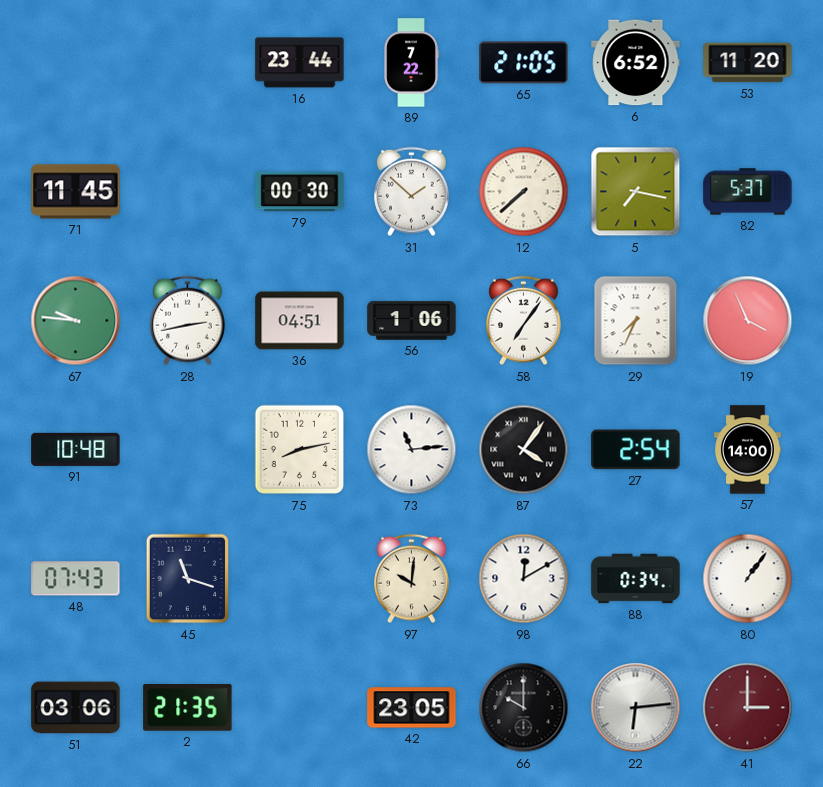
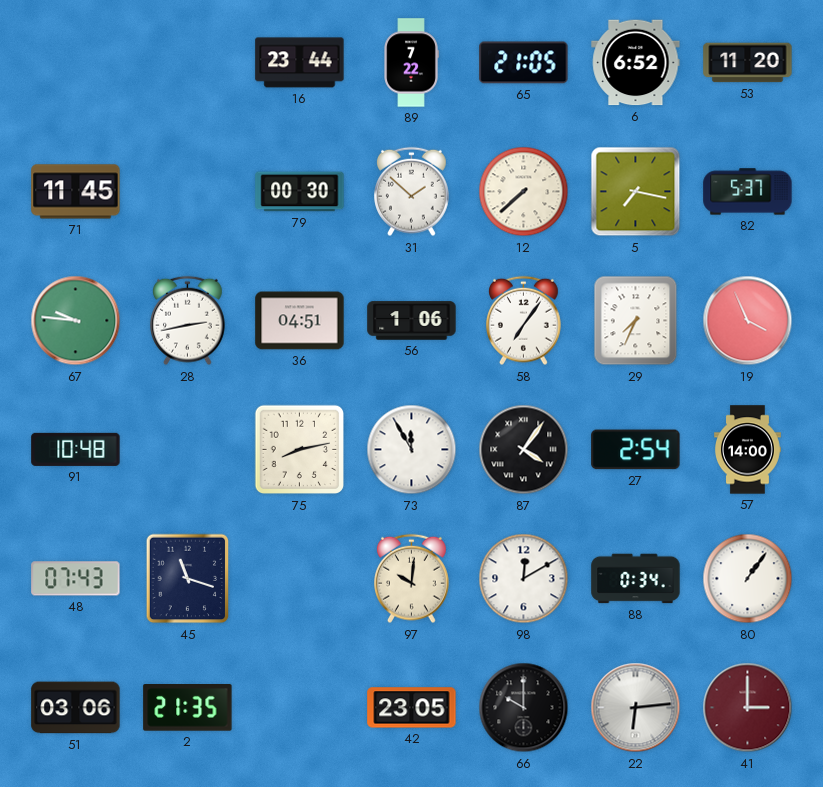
73: 11:14 -> 11:55 (412, 450)
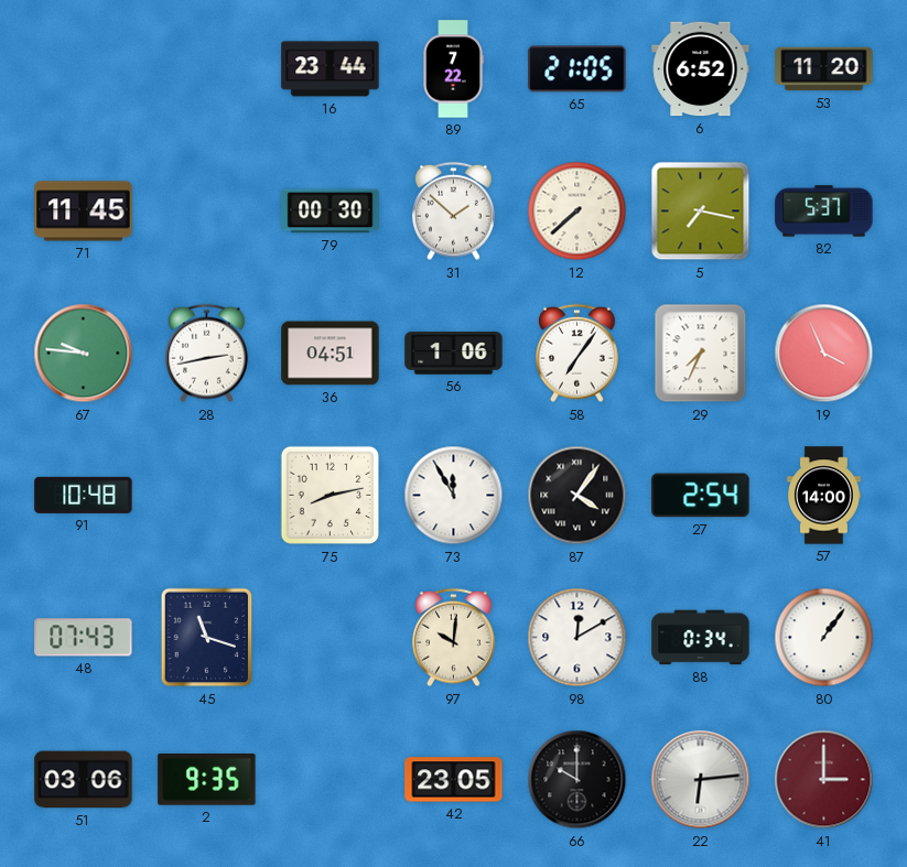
2: 21:35 -> 9:35 (207, 780)
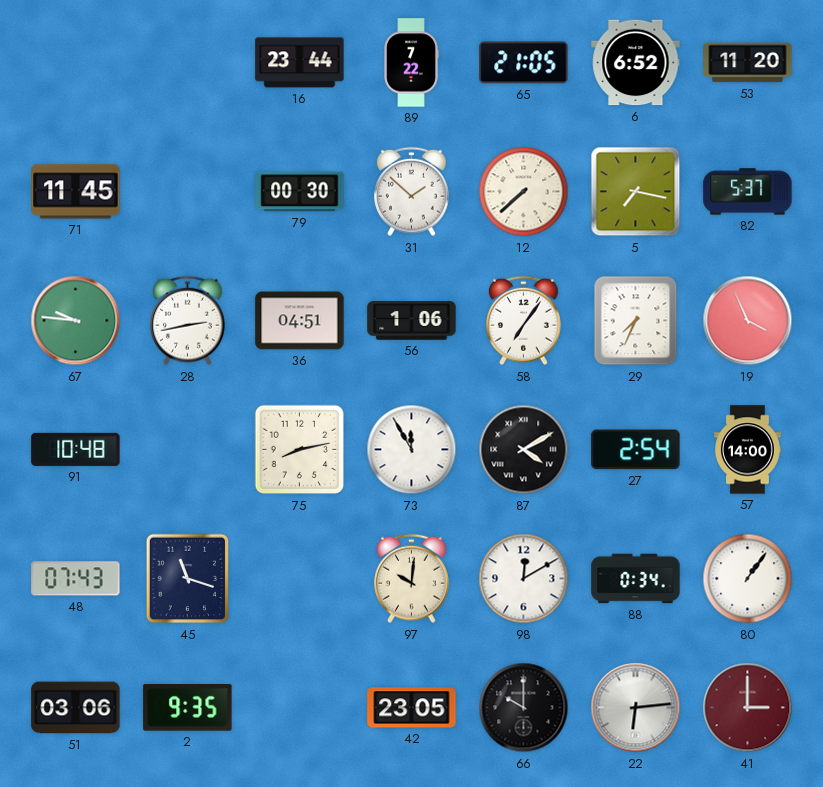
87: 4:06 -> 4:10 (524, 450)
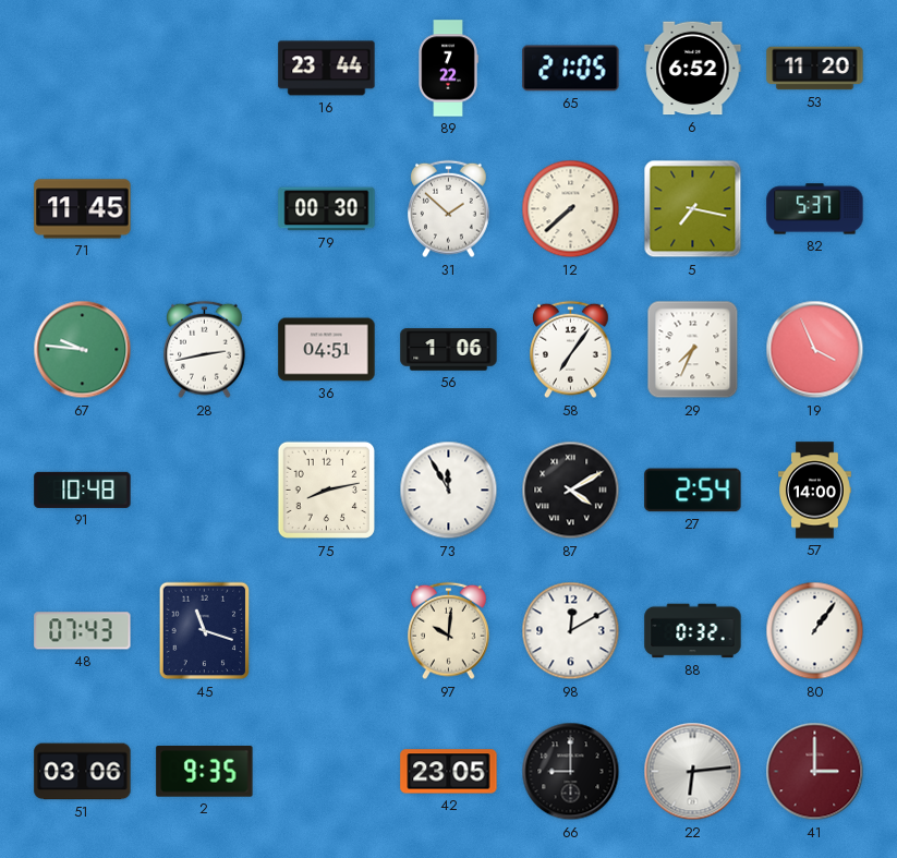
88: 0:34 -> 0:32 (693, 631)
66: 10:00 -> 9:00 (571, 772)
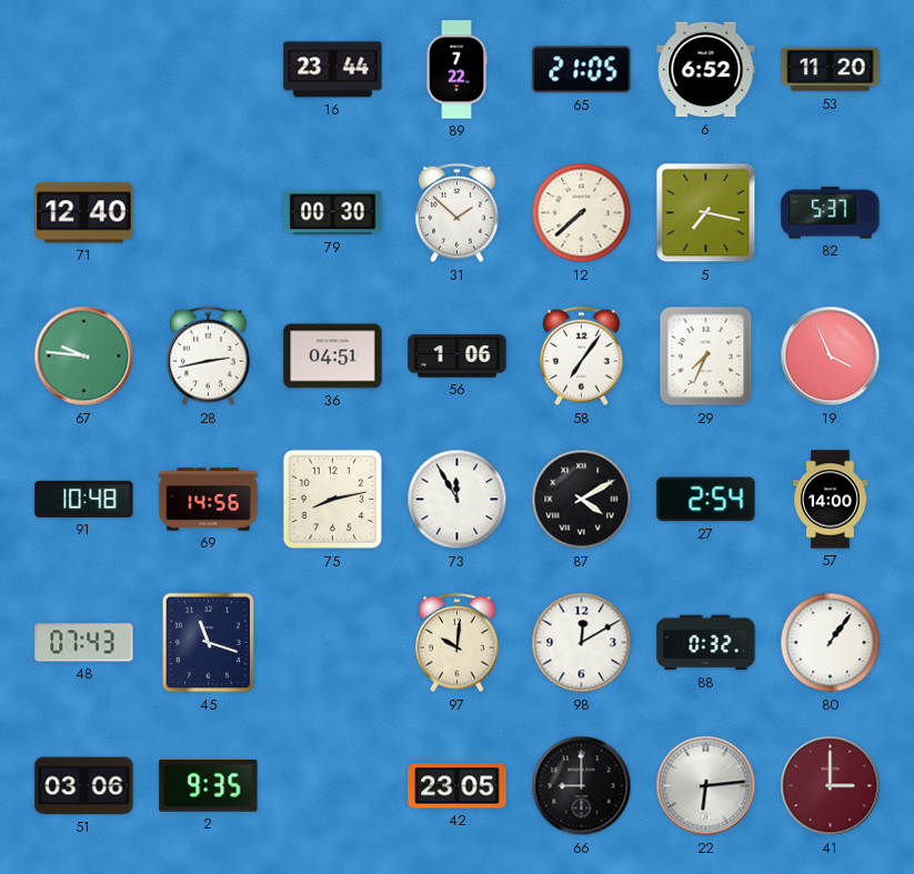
71: 11:45 -> 12:40 (84, 213)
69: none -> 14:56 (209, 500)
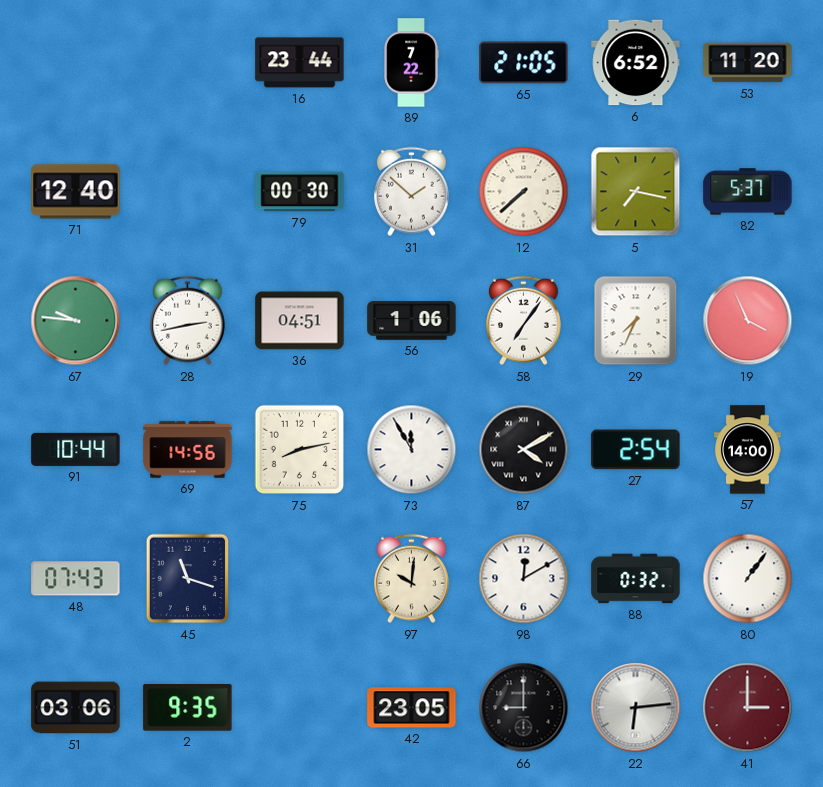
91: 10:48 -> 10:44 (76, 449)
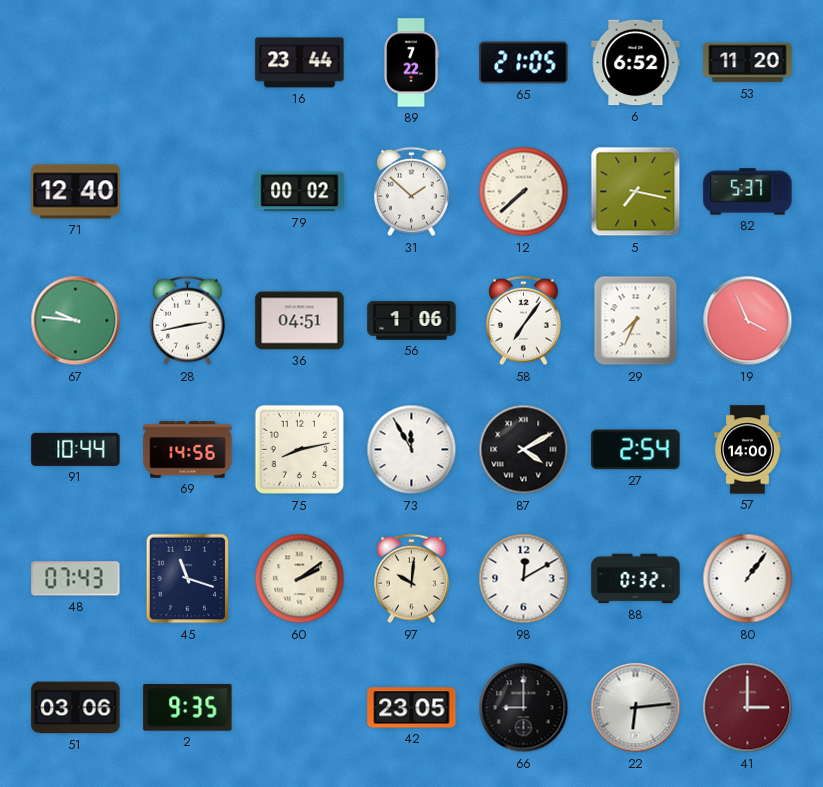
79: 00:30 -> 00:02 (300, 192)
60: none -> 2:09 (300, 579)
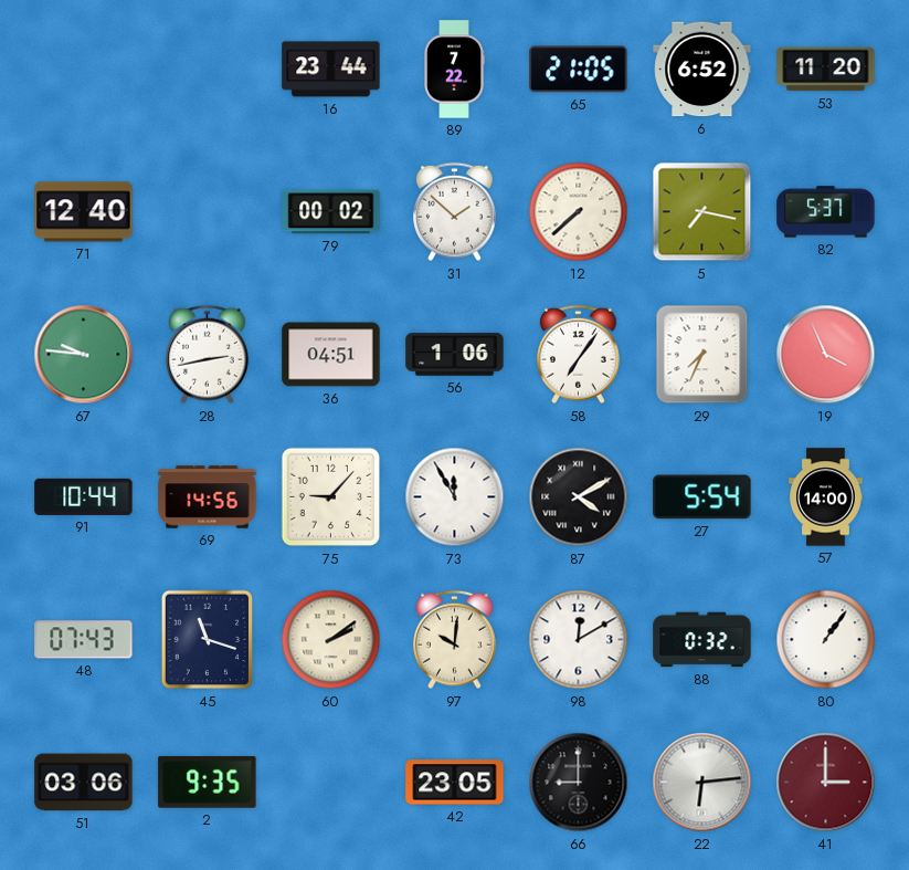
75: 8:13 -> 9:07 (331, 497)
27: 2:54 -> 5:54 (702, 497)
